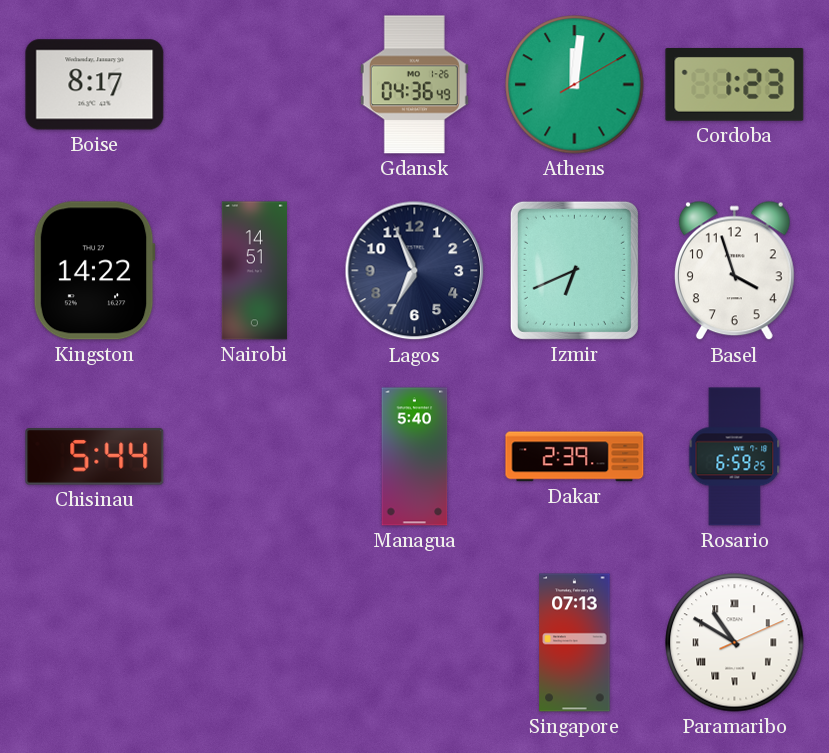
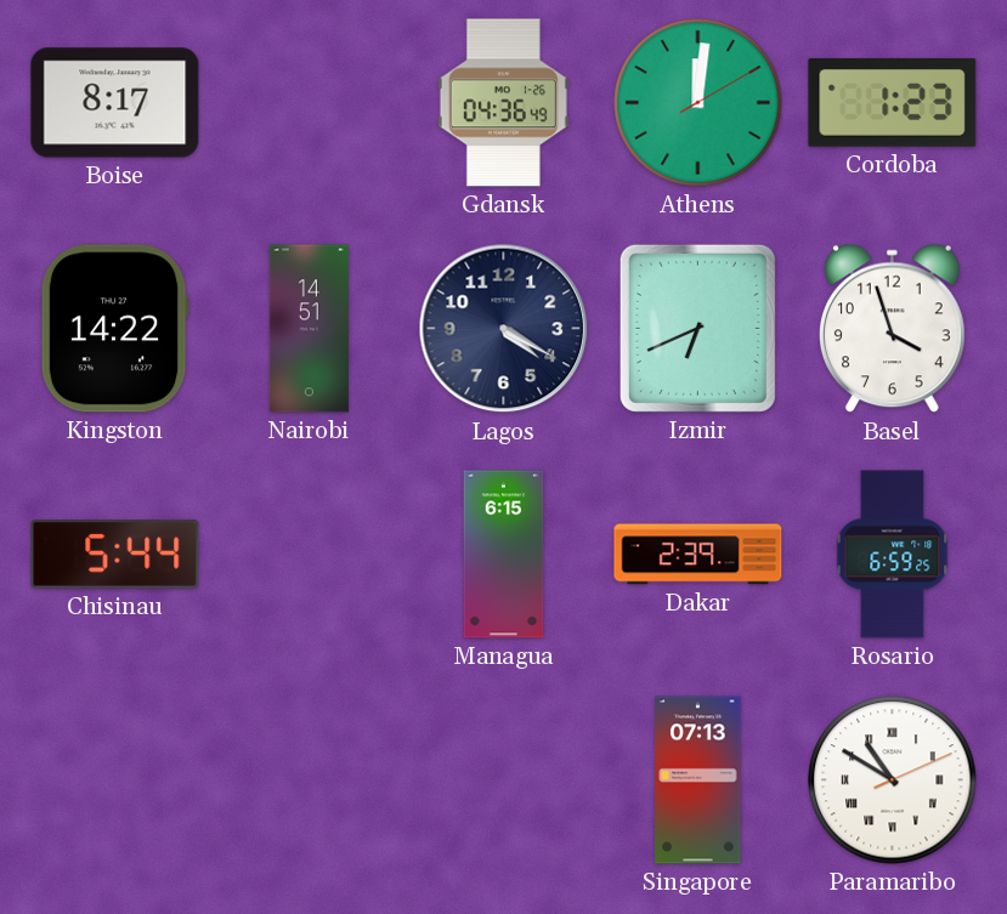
Lagos: 6:56 -> 4:20 (504, 329)
Managua: 5:40 -> 6:15 (504, 555)
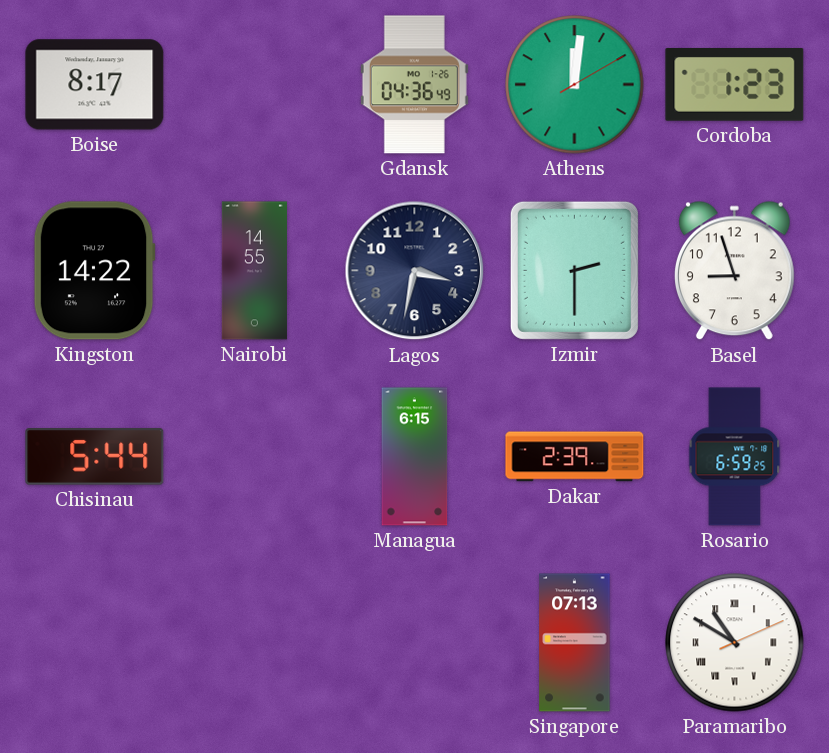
Nairobi: 14:51 -> 14:55 (254, 271)
Lagos: 4:20 -> 3:32 (415, 271)
Izmir: 6:41 -> 2:30 (574, 270)
Basel: 3:57 -> 8:57 (734, 271)
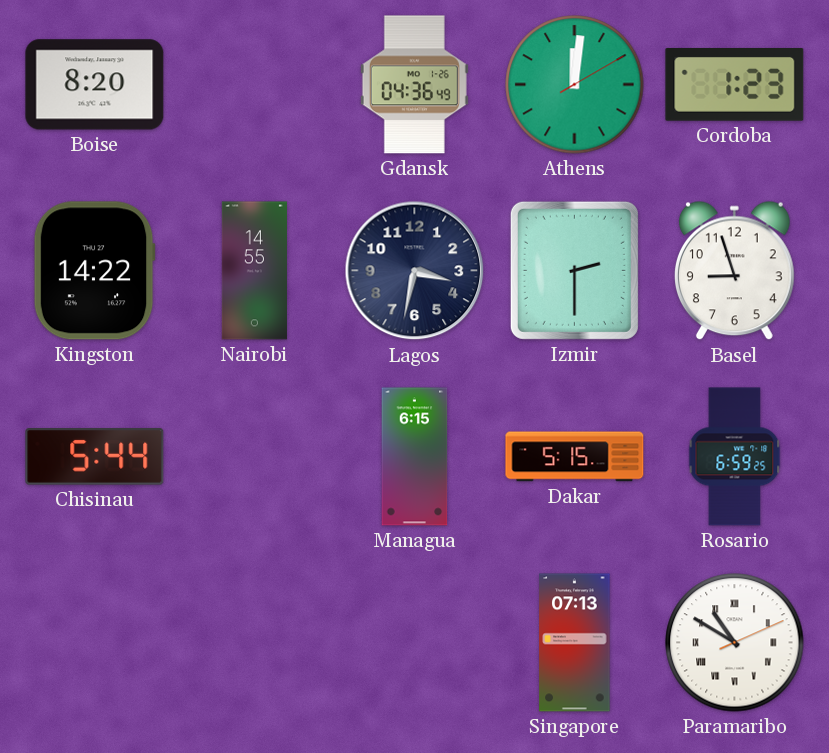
Boise: 8:17 -> 8:20 (95, 85)
Dakar: 2:39 -> 5:15 (575, 457)
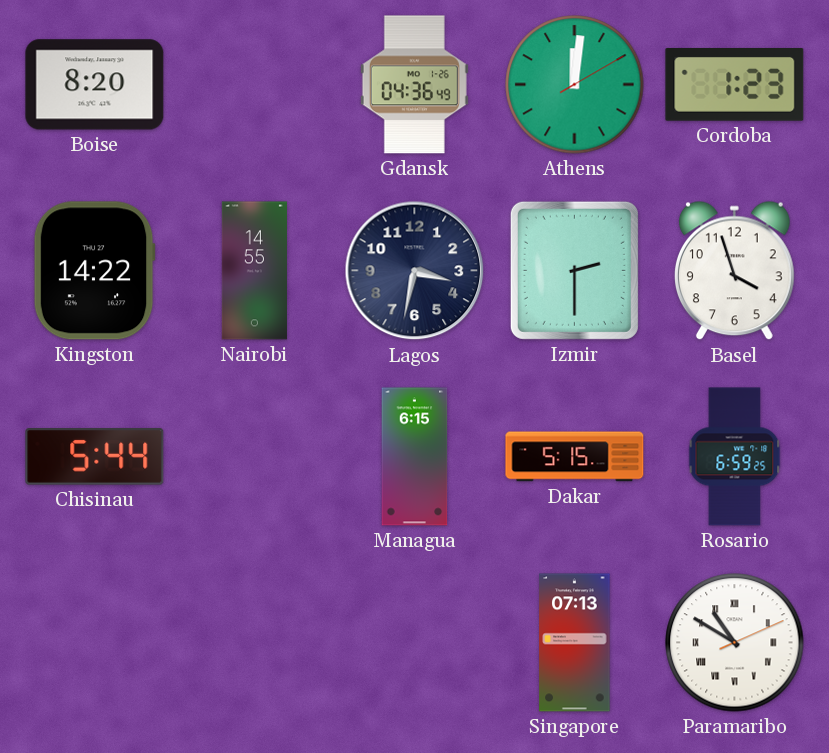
Basel: 8:57 -> 3:57 (734, 271)
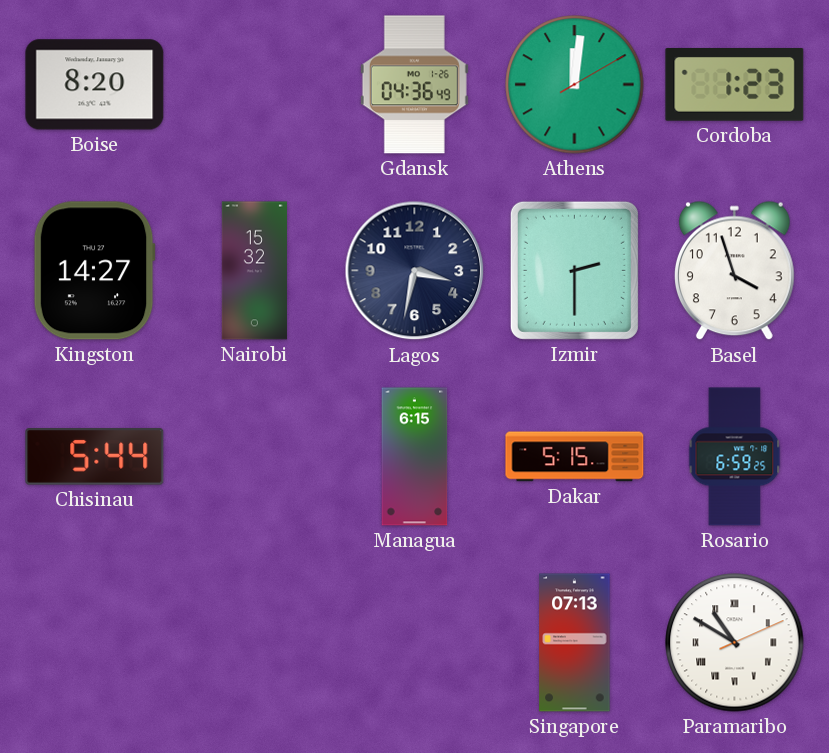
Kingston: 14:22 -> 14:27 (94, 271)
Nairobi: 14:55 -> 15:32 (254, 271)
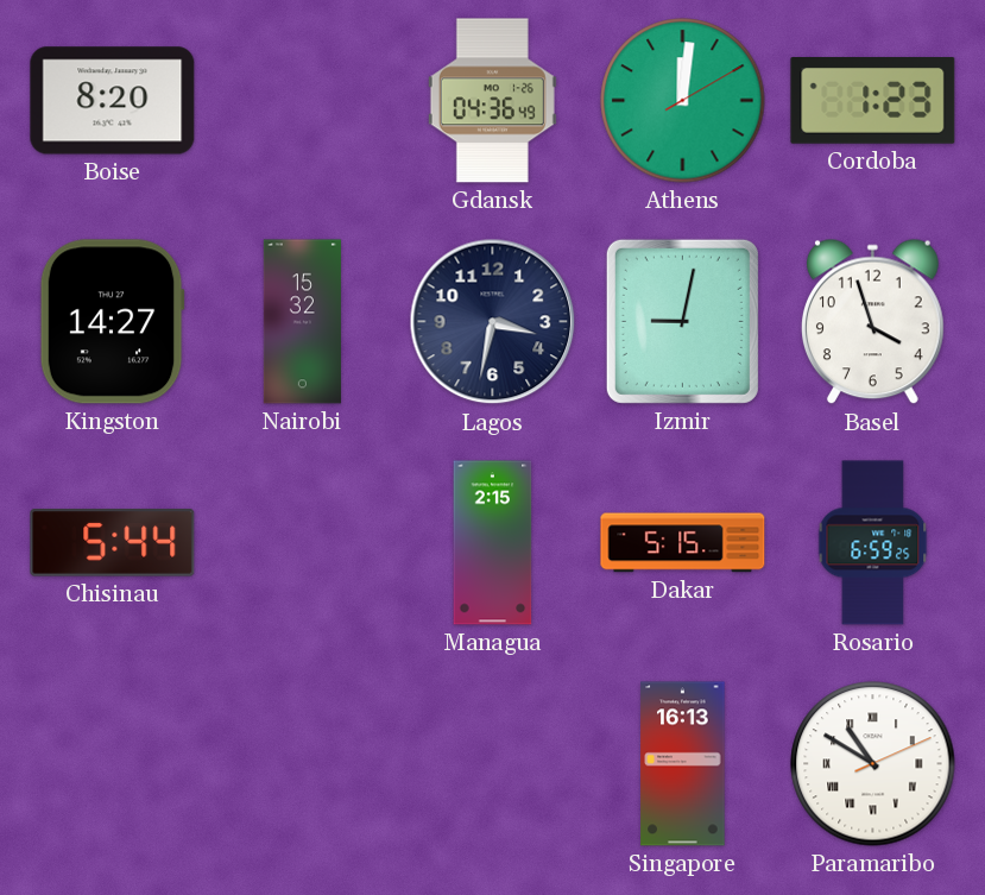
Izmir: 2:30 -> 9:02 (682, 321)
Managua: 6:15 -> 2:15 (493, 543)
Singapore: 07:13 -> 16:13 (683, 764)
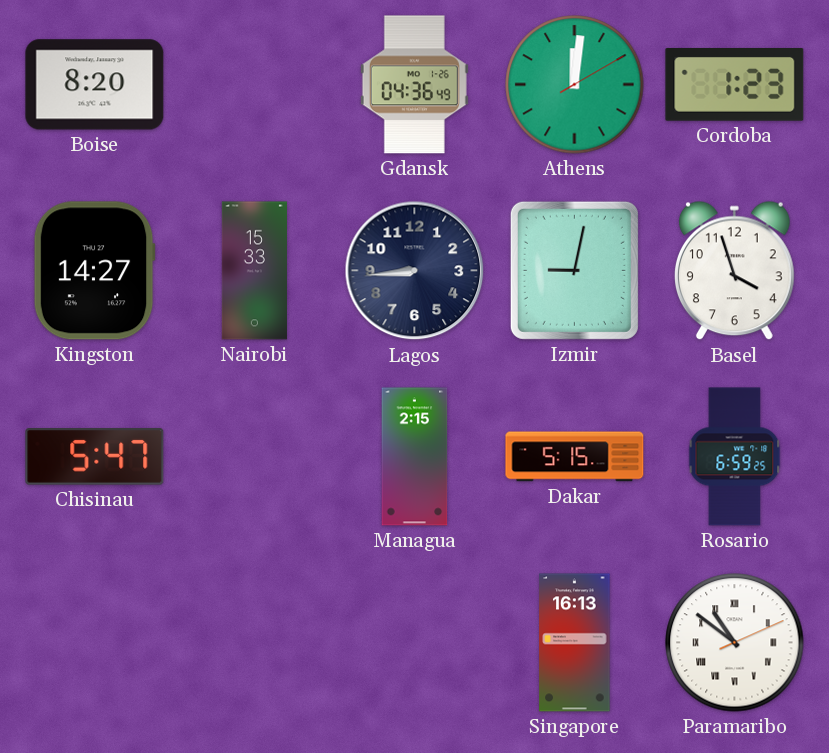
Nairobi: 15:32 -> 15:33 (254, 271)
Lagos: 3:32 -> 8:44 (415, 271)
Chisinau: 5:44 -> 5:47 (95, 457)
Paramaribo: 10:50 -> 10:51 (735, 643)
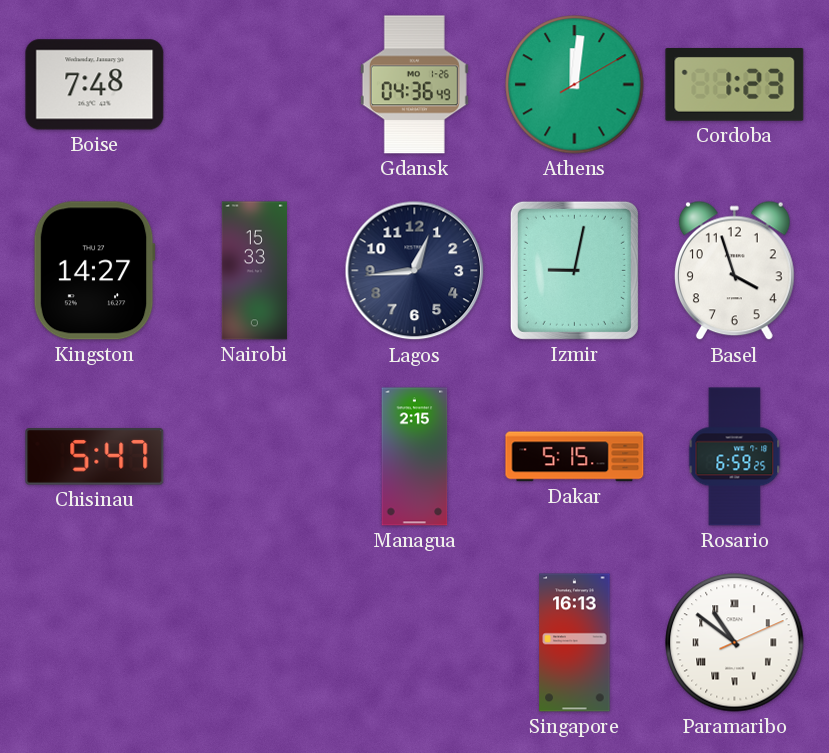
Boise: 8:20 -> 7:48 (95, 85)
Lagos: 8:44 -> 12:44 (415, 271)
